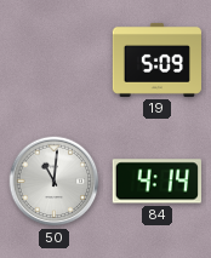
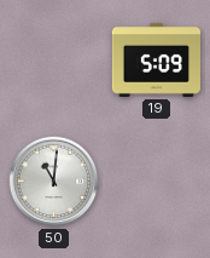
84: 4:14 -> none (156, 182)
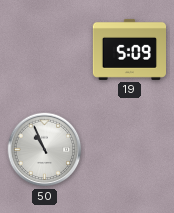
50: 11:01 -> 10:56 (45, 150)
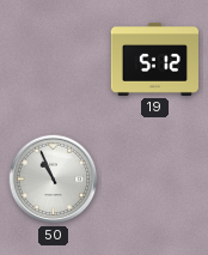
19: 5:09 -> 5:12 (154, 59)
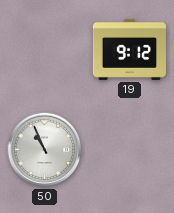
19: 5:12 -> 9:12 (129, 49)
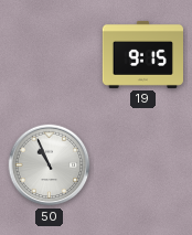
19: 9:12 -> 9:15 (142, 54)
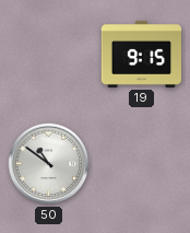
50: 10:56 -> 10:51 (49, 164)
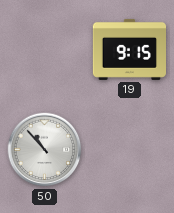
50: 10:51 -> 10:53 (45, 150)
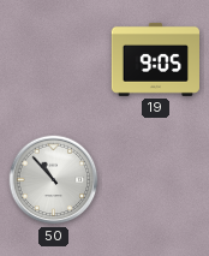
19: 9:15 -> 9:05 (155, 59)
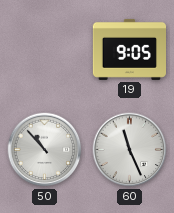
60: none -> 11:26 (130, 150)
